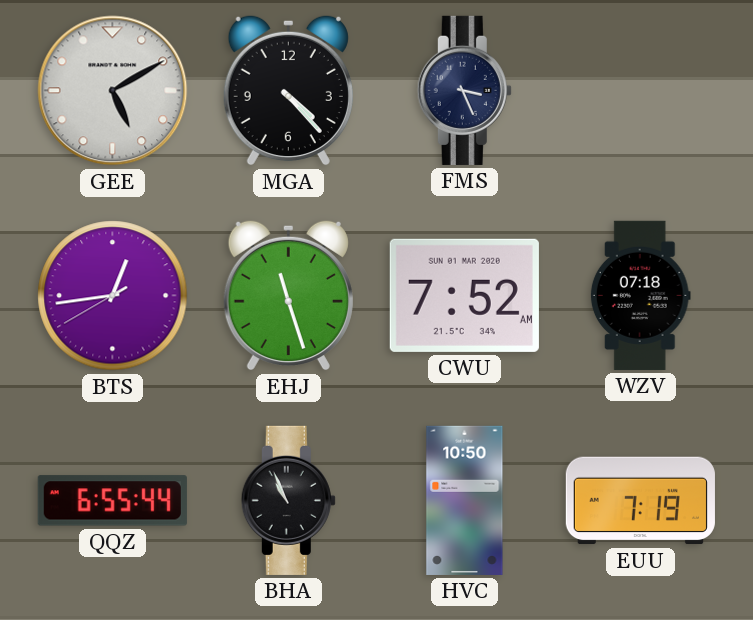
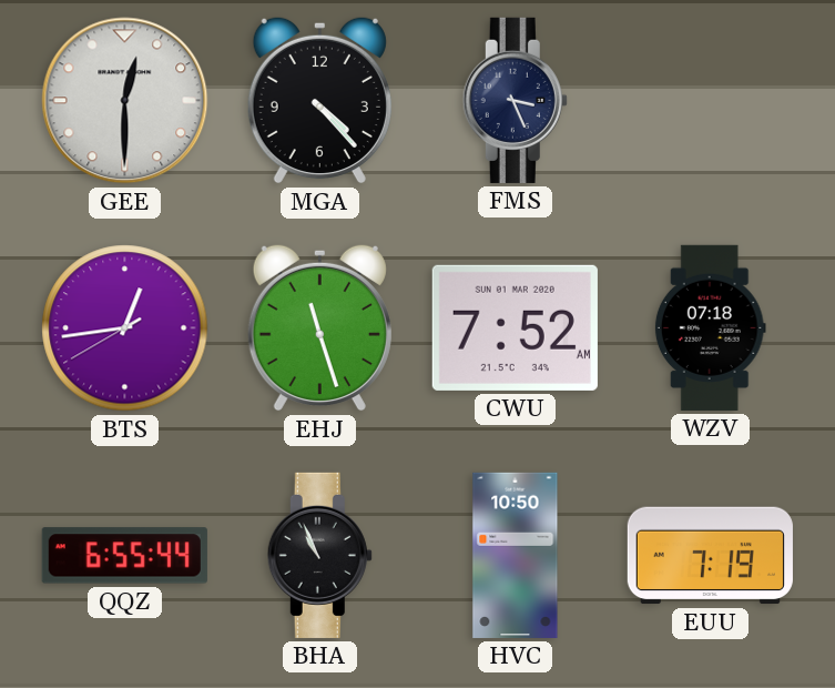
GEE: 5:10 -> 12:30 (125, 101)
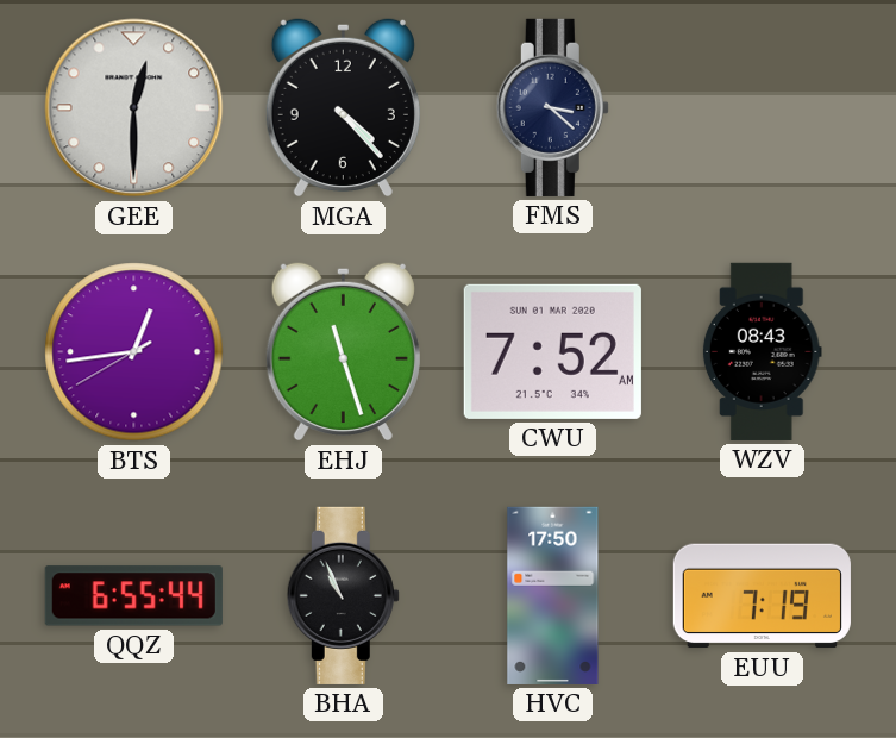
FMS: 3:26 -> 3:22 (552, 107)
WZV: 07:18 -> 08:43 (762, 351)
HVC: 10:50 -> 17:50 (553, 595)
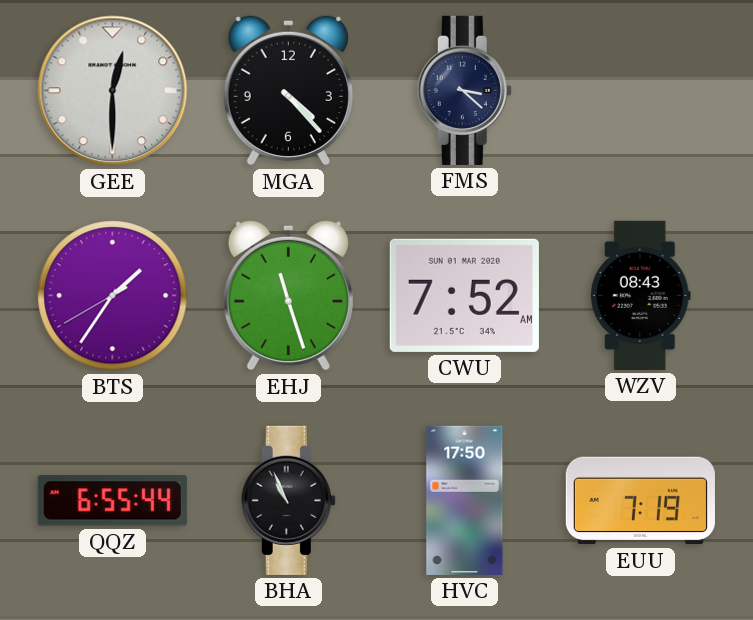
BTS: 12:43 -> 1:35 (113, 296)
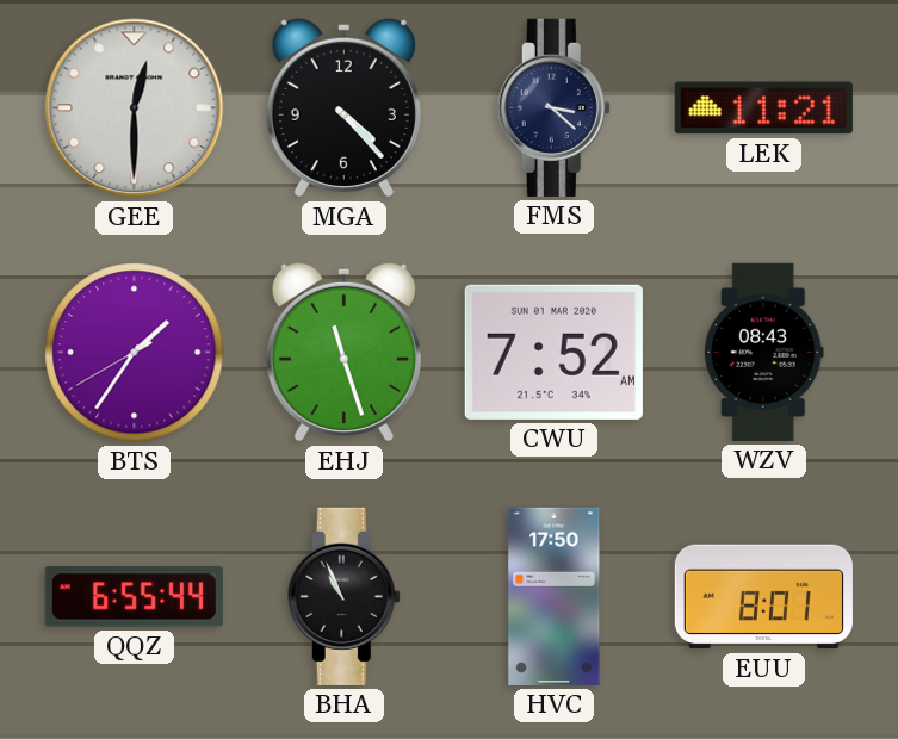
LEK: none -> 11:21 (763, 108)
EUU: 7:19 -> 8:01 (763, 597)
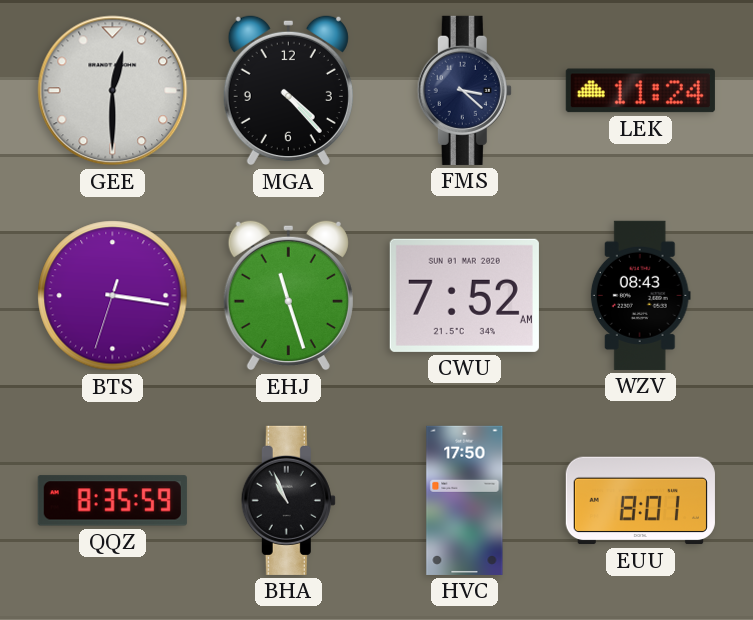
LEK: 11:21 -> 11:24 (640, 91)
BTS: 1:35 -> 3:16 (113, 296)
QQZ: 6:55 -> 8:35 (112, 501)
